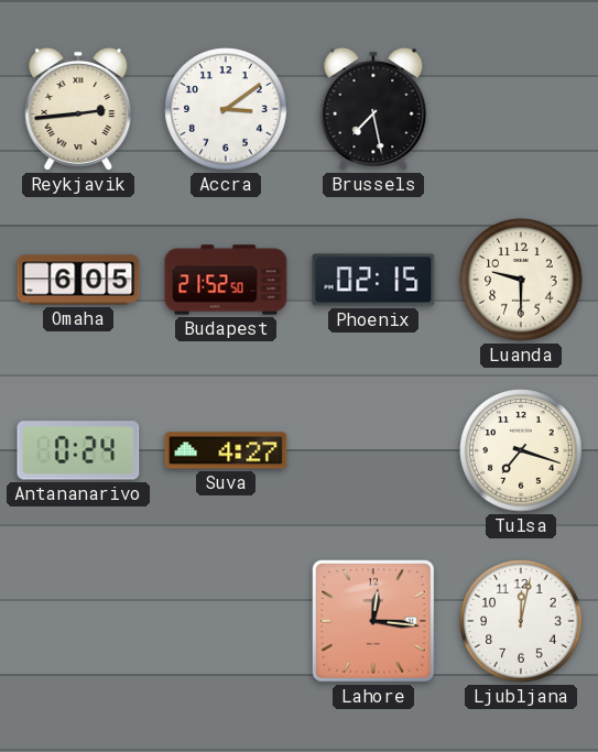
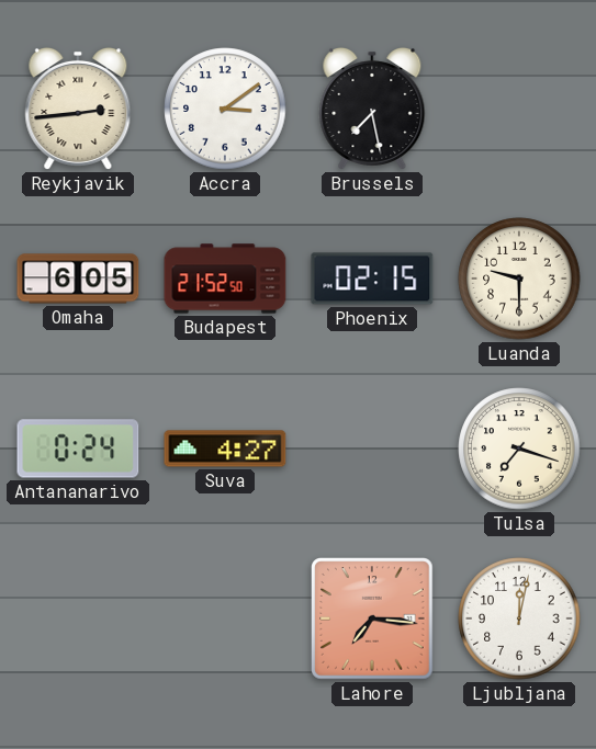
Lahore: 12:16 -> 7:16 (373, 620)
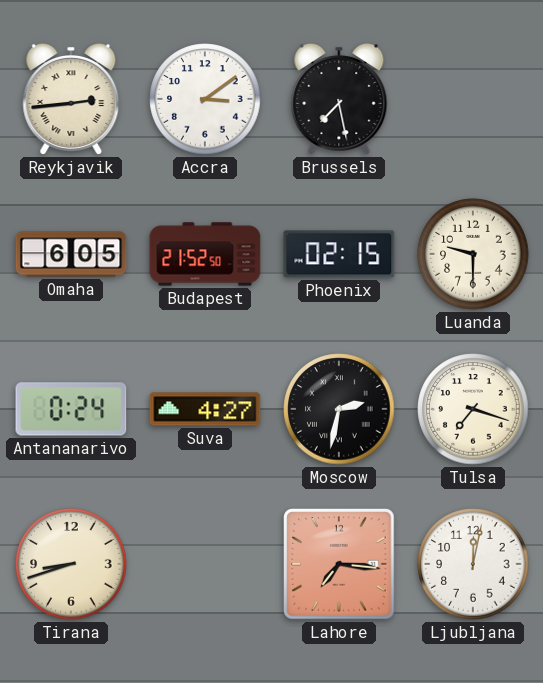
Moscow: none -> 2:32 (339, 409)
Tirana: none -> 8:42 (71, 564)
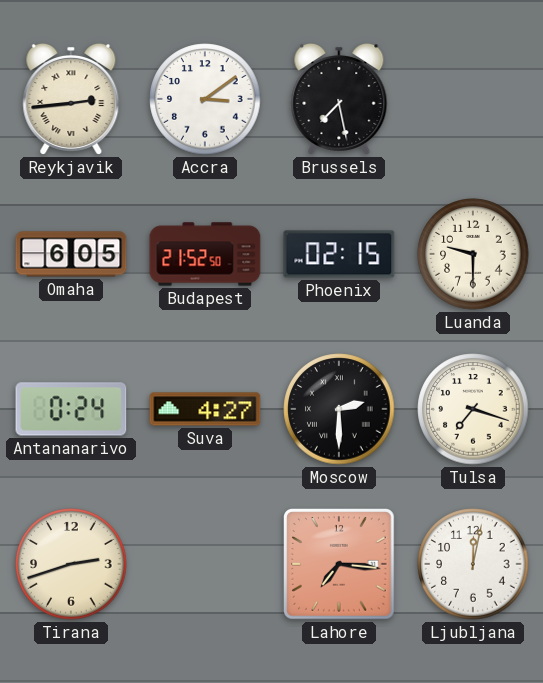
Moscow: 2:32 -> 2:30 (339, 409)
Tirana: 8:42 -> 2:42 (71, 564)
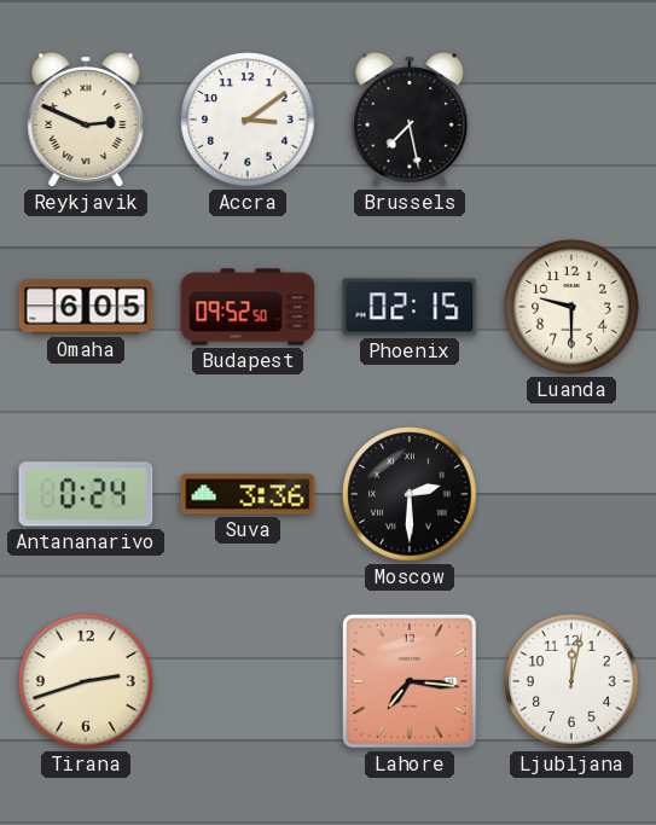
Reykjavik: 2:44 -> 2:49 (86, 120)
Budapest: 21:52 -> 09:52 (248, 307)
Suva: 4:27 -> 3:36 (248, 494)
Tulsa: 7:18 -> none (473, 409)
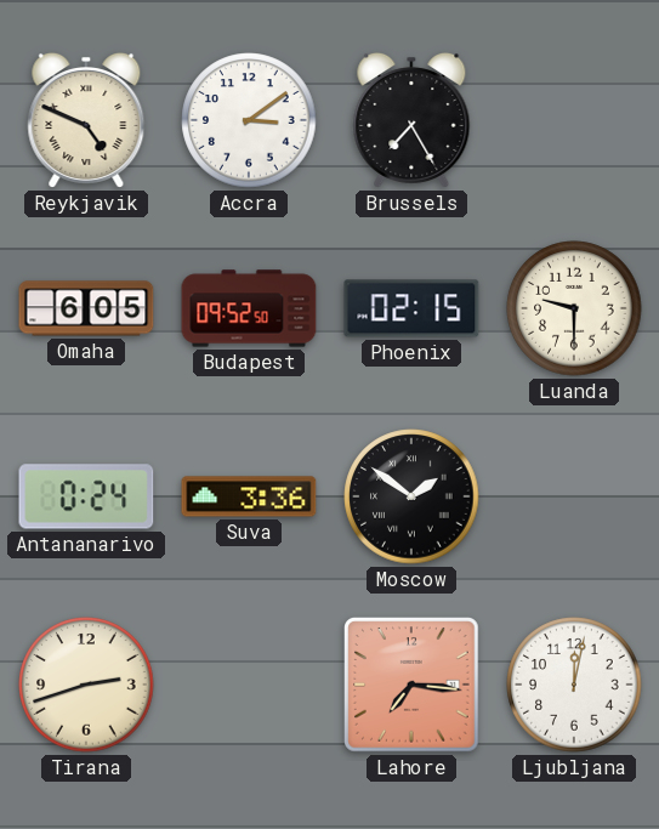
Reykjavik: 2:49 -> 4:49 (86, 120)
Brussels: 7:28 -> 7:25 (411, 120)
Moscow: 2:30 -> 1:51 (411, 496)
